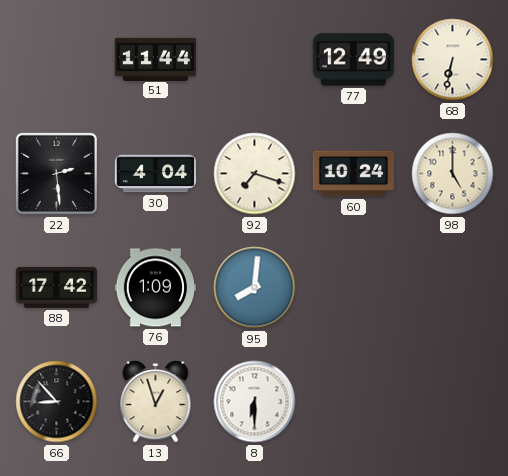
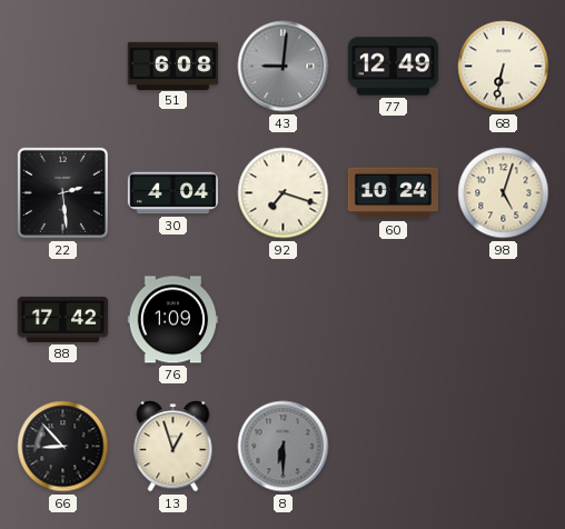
51: 11:44 -> 6:08 (174, 66)
43: none -> 9:01 (284, 67)
98: 5:00 -> 5:03 (504, 193)
95: 8:01 -> none (255, 288)
8 dial: white -> grey (284, 447)
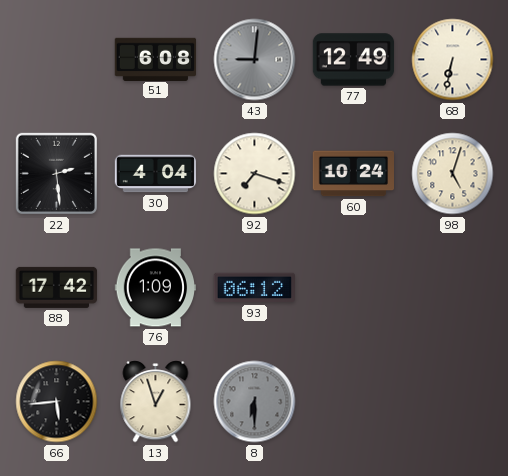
93: none -> 06:12 (255, 288)
66: 8:53 -> 5:44 (57, 402)
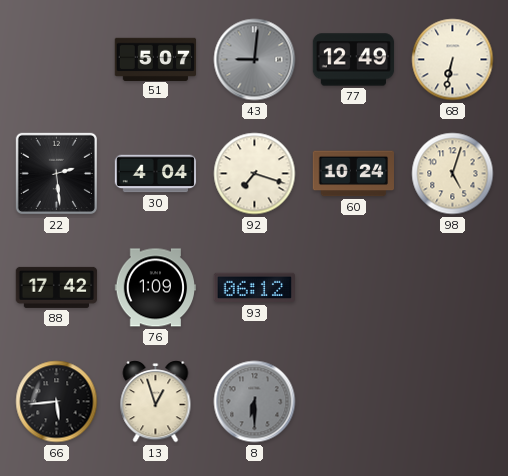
51: 6:08 -> 5:07 (156, 59)
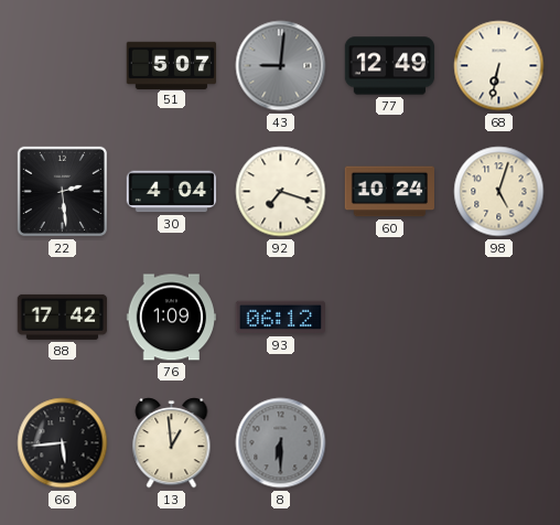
13: 12:57 -> 12:59 (172, 443)
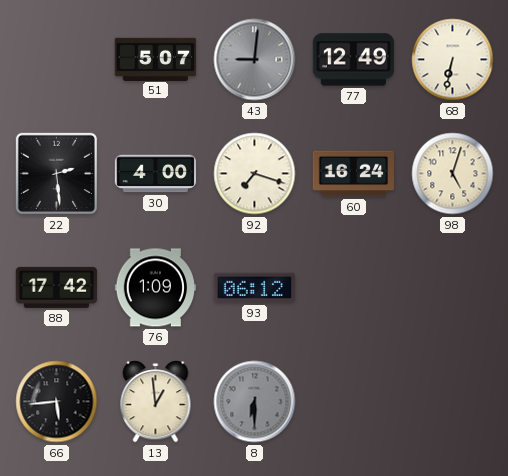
30: 4:04 -> 4:00 (156, 174)
60: 10:24 -> 16:24 (353, 174)
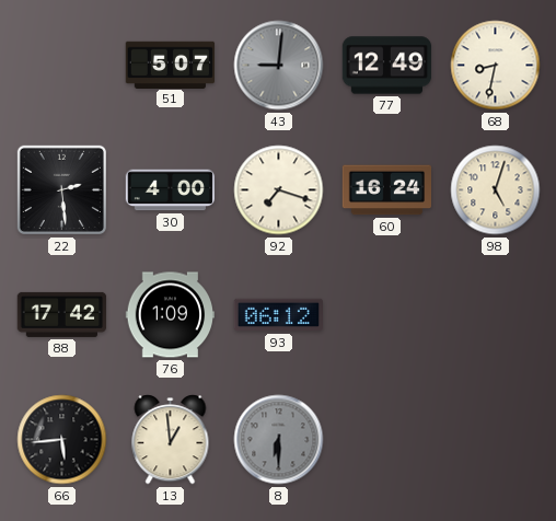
68: 6:32 -> 8:32 (496, 66)
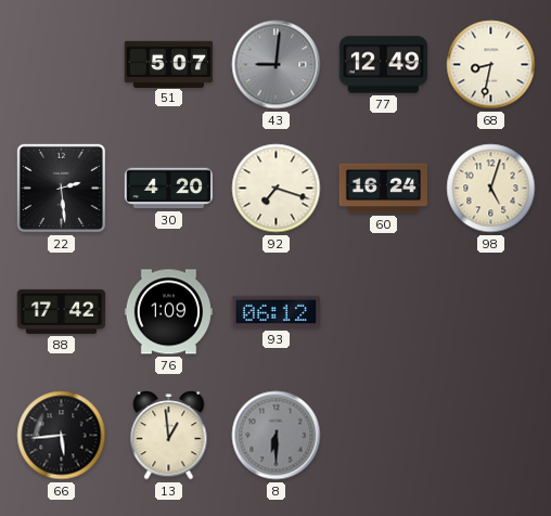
30: 4:00 -> 4:20 (169, 189)
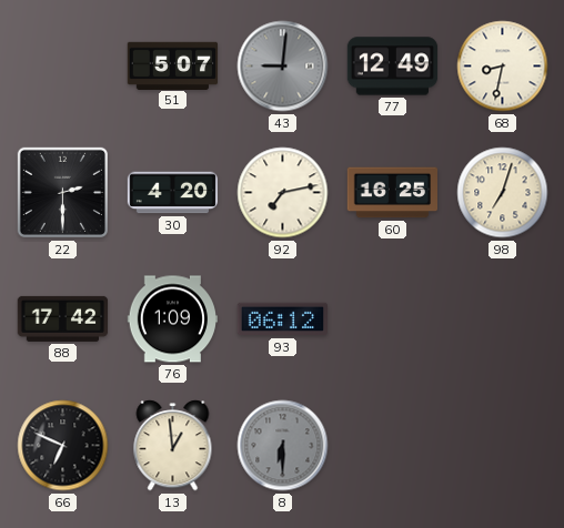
22: 2:29 -> 2:30 (62, 192)
92: 7:18 -> 7:13 (283, 193)
60: 16:24 -> 16:25 (392, 193)
98: 5:03 -> 7:03 (503, 193)
66: 5:44 -> 6:49 (63, 446)
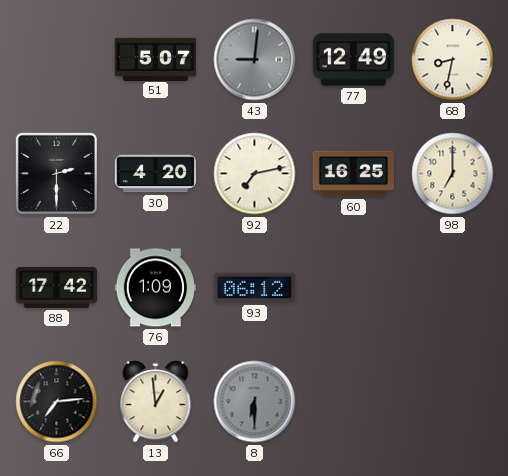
98: 7:03 -> 7:00 (453, 174)
66: 6:49 -> 7:14 (57, 402)
